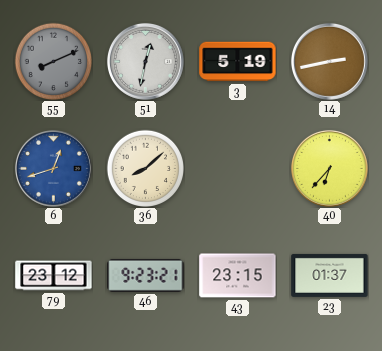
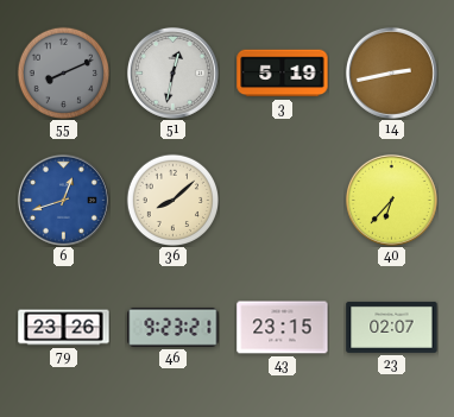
79: 23:12 -> 23:26 (64, 328)
23: 01:37 -> 02:07 (392, 327)
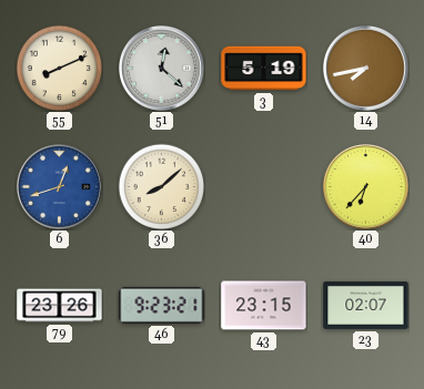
55 dial: grey -> cream (59, 68)
51: 12:32 -> 12:22 (161, 68)
14: 2:43 -> 7:43 (365, 68)
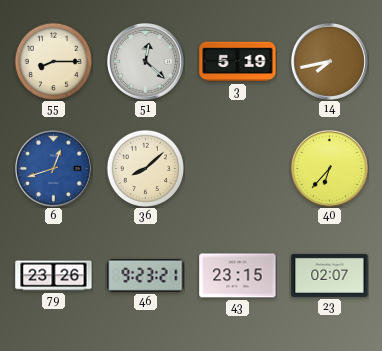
55: 8:11 -> 8:15 (53, 61)
